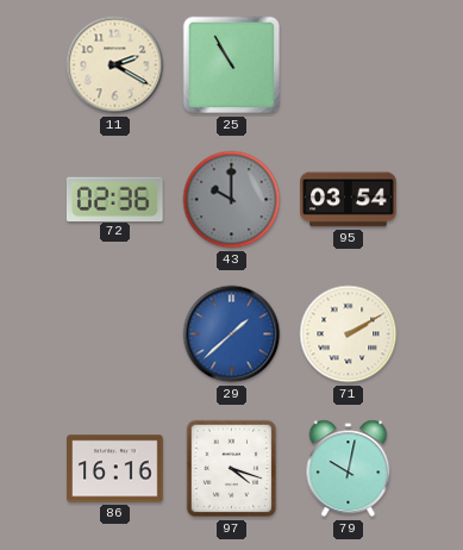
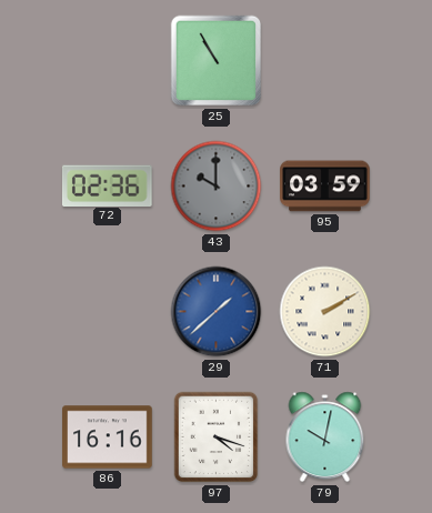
11: 2:20 -> none (115, 65)
95: 03:54 -> 03:59 (325, 187)
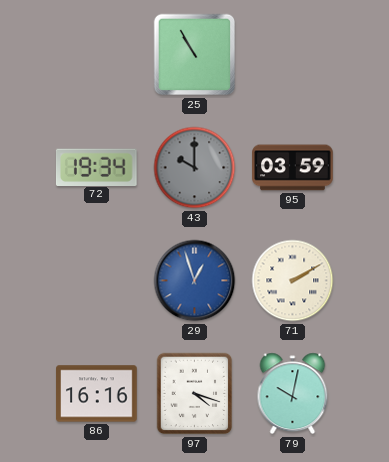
72: 02:36 -> 19:34 (96, 167)
29: 1:38 -> 12:57 (195, 281)
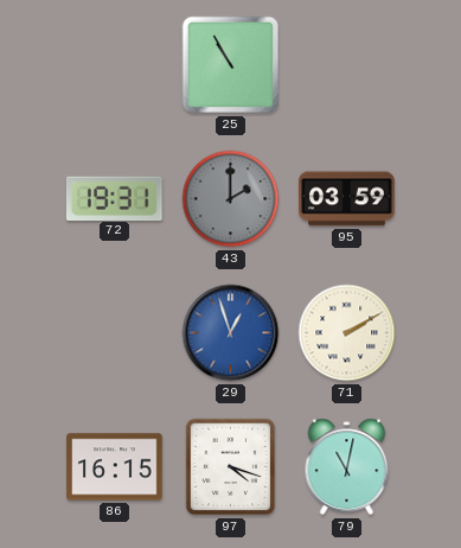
72: 19:34 -> 19:31 (114, 198)
43: 10:00 -> 2:00 (231, 199)
86: 16:16 -> 16:15 (115, 467)
79: 10:02 -> 11:02 (347, 467)
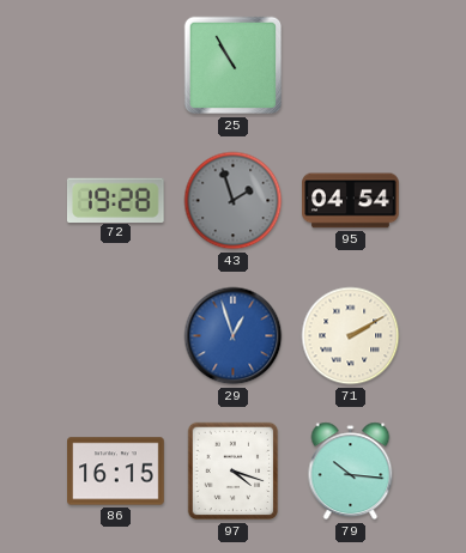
72: 19:31 -> 19:28 (115, 200)
43: 2:00 -> 1:57 (234, 201)
95: 03:59 -> 04:54 (351, 201)
79: 11:02 -> 10:16 (351, 472)
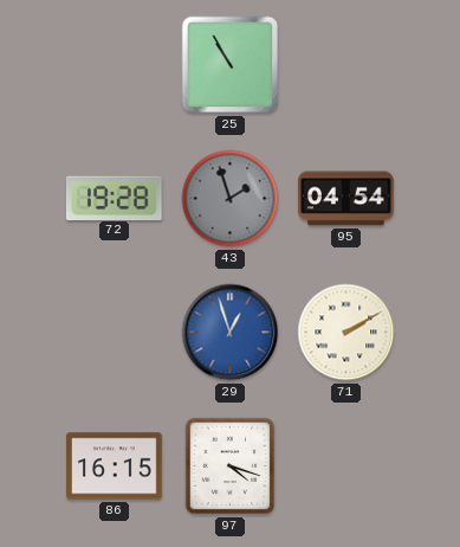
79: 10:16 -> none (351, 472)
